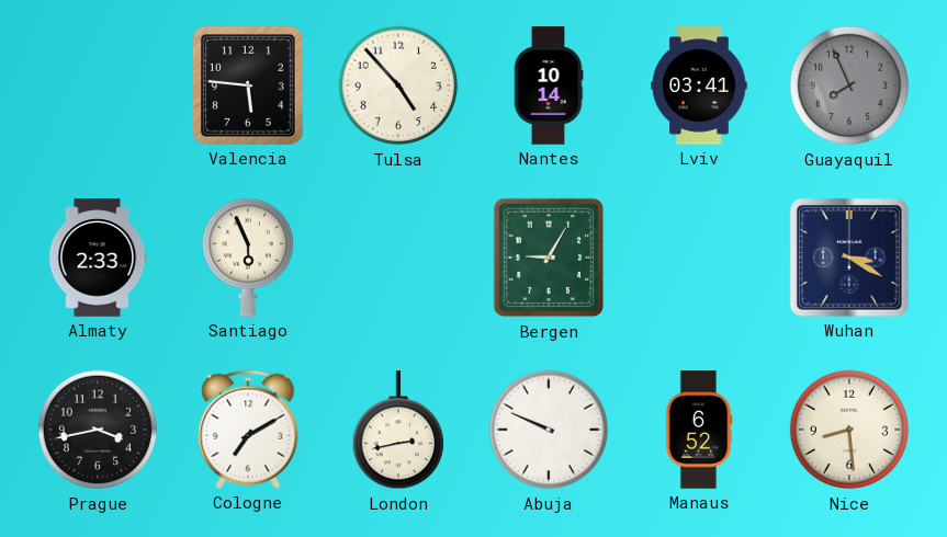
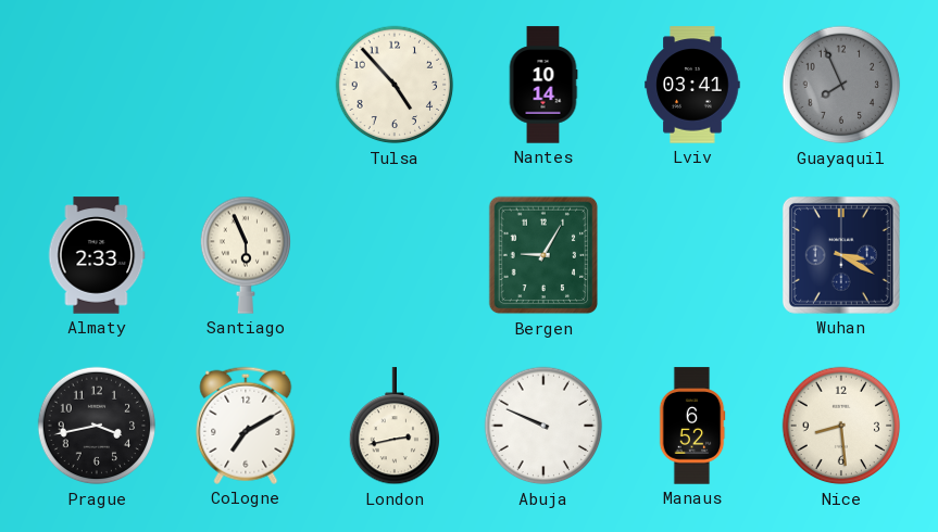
Valencia: 5:46 -> none (248, 85)
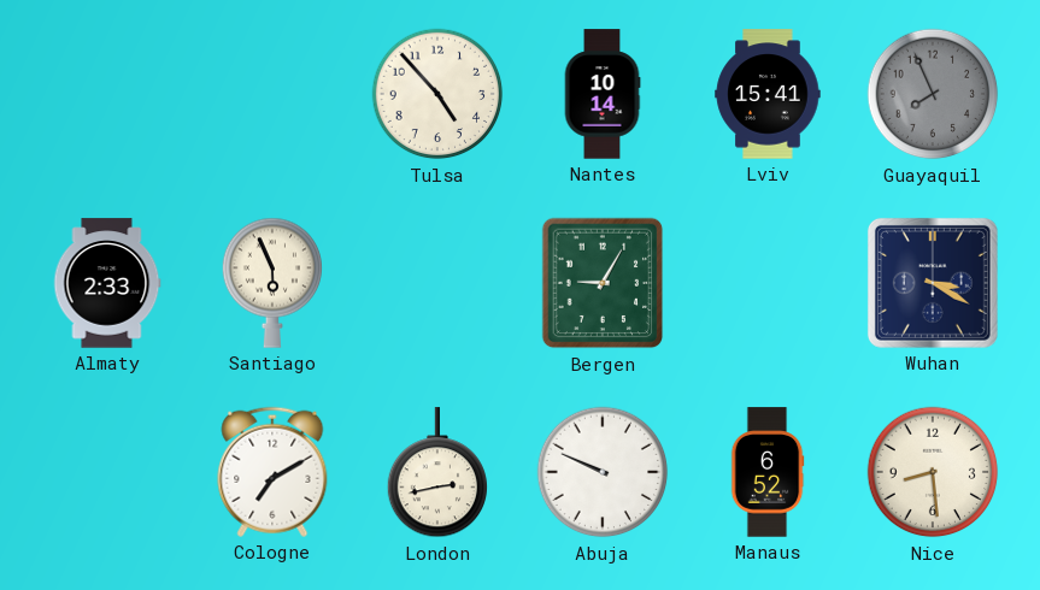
Lviv: 03:41 -> 15:41 (768, 94)
Prague: 3:43 -> none (97, 426)
